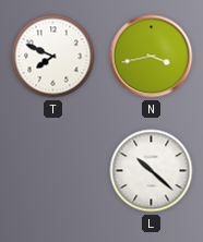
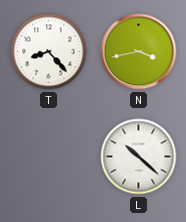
T: 7:49 -> 8:23 (49, 52)
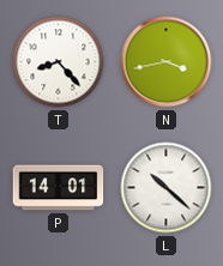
P: none -> 14:01 (59, 188)
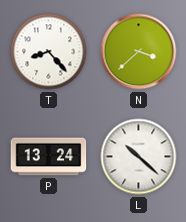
N: 3:43 -> 3:38 (139, 52)
P: 14:01 -> 13:24 (49, 157)
